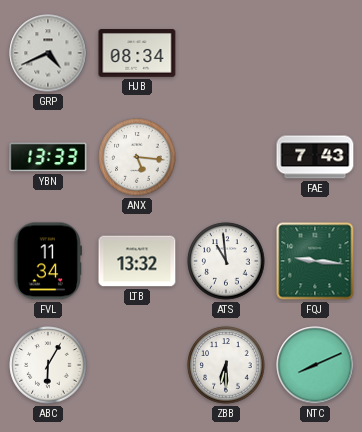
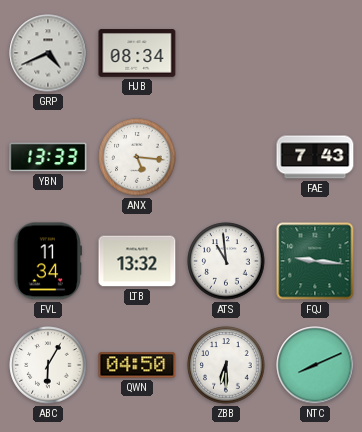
QWN: none -> 04:50 (137, 365)
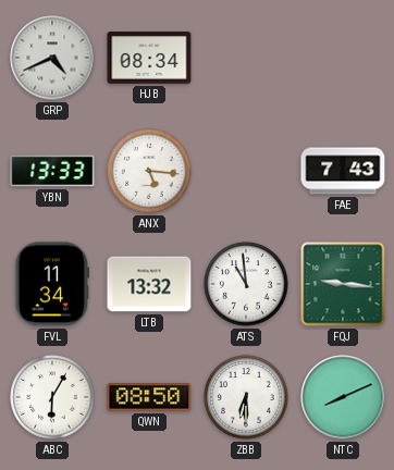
QWN: 04:50 -> 08:50 (149, 397)
